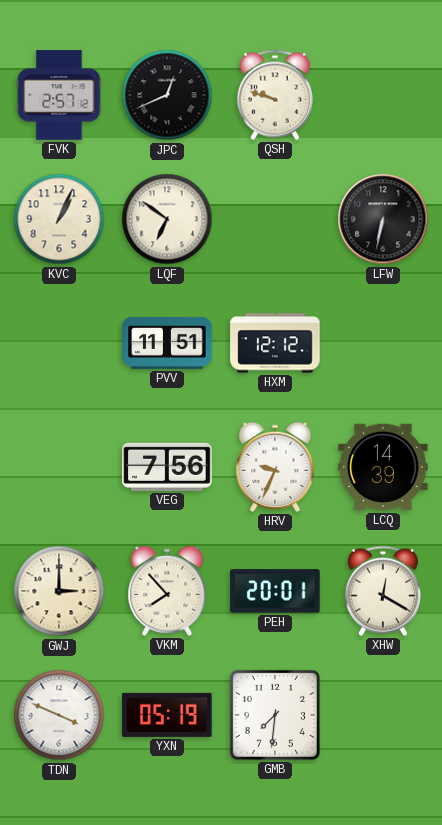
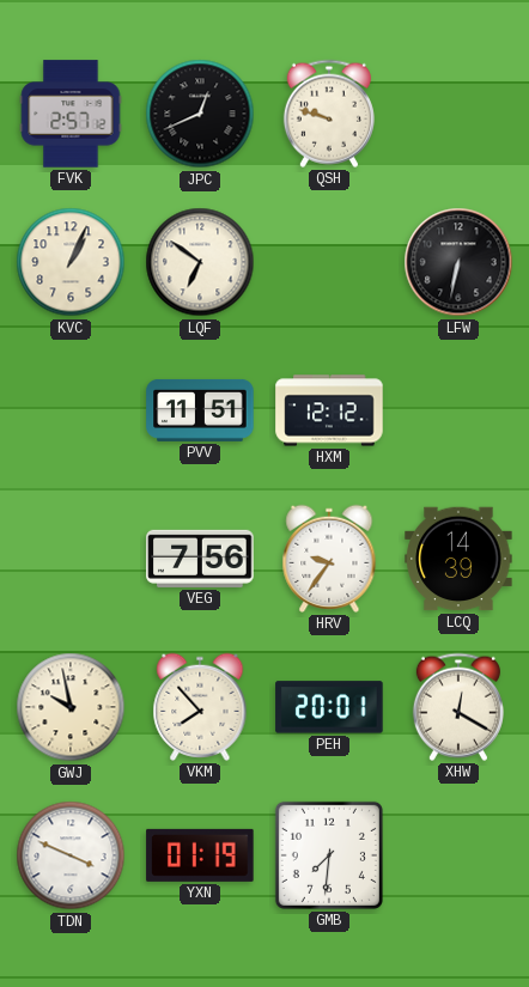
HRV: 9:34 -> 9:36 (329, 559)
GWJ: 3:00 -> 9:58 (71, 707)
YXN: 05:19 -> 01:19 (200, 855)
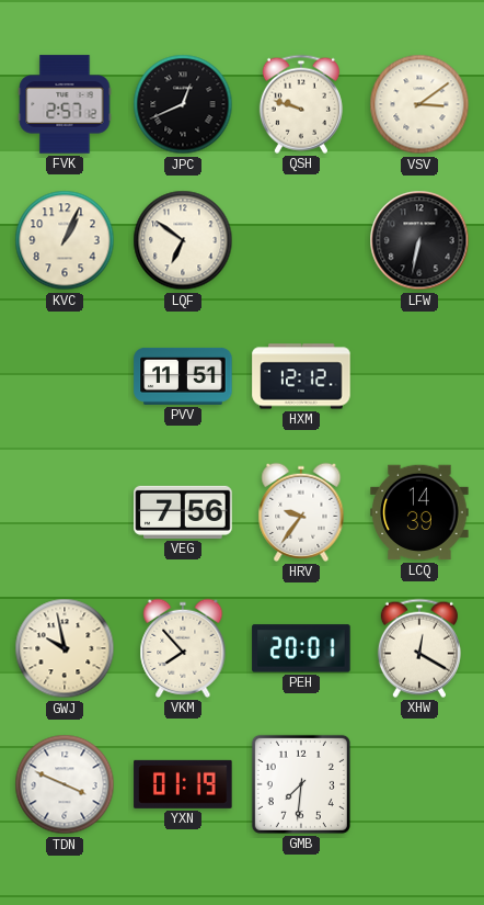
VSV: none -> 3:09 (419, 104)
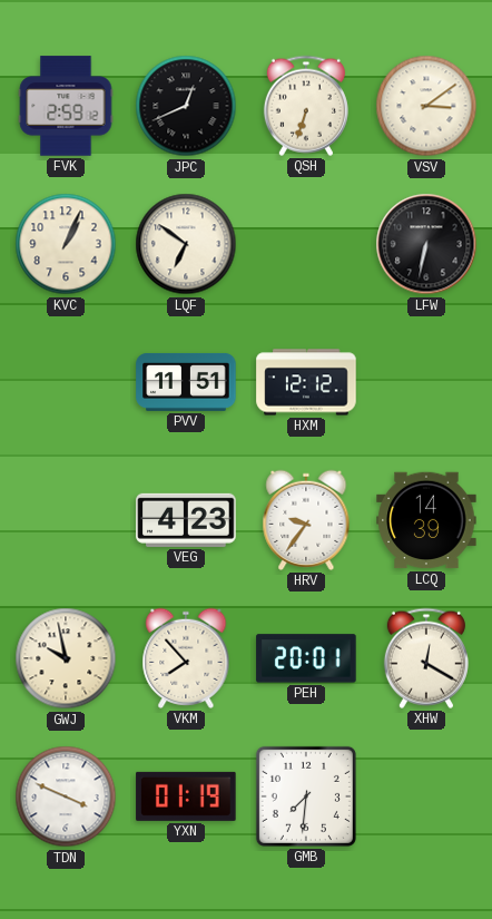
FVK: 2:57 -> 2:59 (66, 106)
QSH: 9:48 -> 6:33 (306, 106)
VEG: 7:56 -> 4:23 (186, 520)
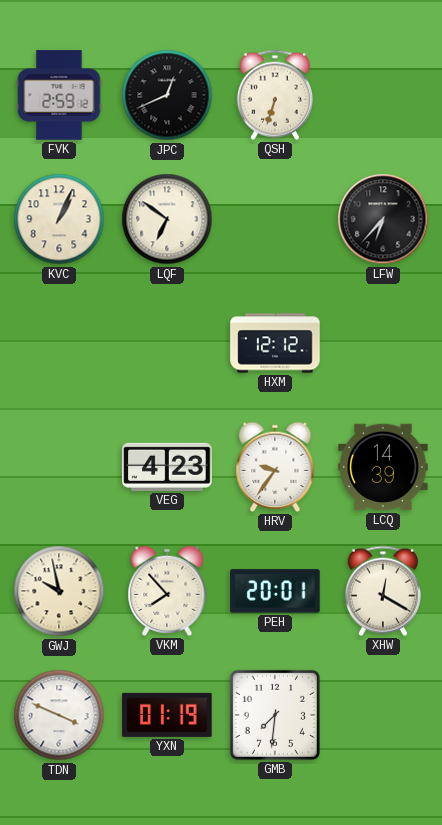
VSV: 3:09 -> none (426, 106)
LFW: 6:32 -> 6:37 (383, 219)
PVV: 11:51 -> none (186, 382)
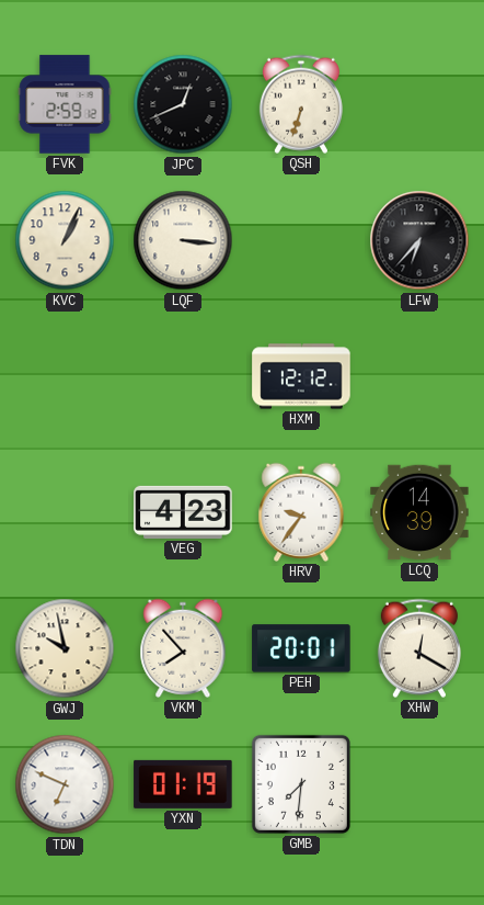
LQF: 6:51 -> 3:16 (183, 240)
TDN: 3:49 -> 6:49 (65, 784)
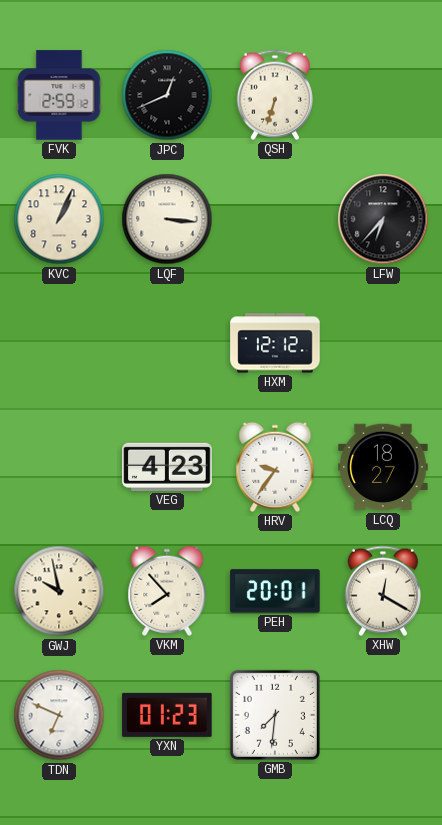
LCQ: 14:39 -> 18:27 (383, 467)
YXN: 01:19 -> 01:23 (167, 715)
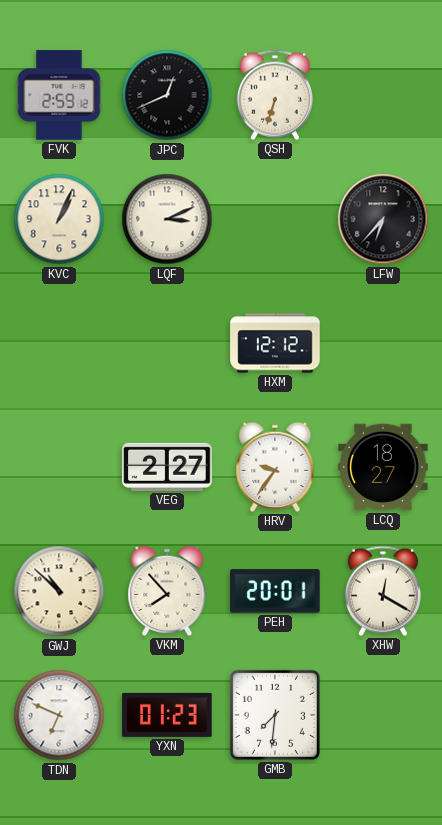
LQF: 3:16 -> 3:11 (167, 219)
VEG: 4:23 -> 2:27 (167, 467)
GWJ: 9:58 -> 10:52 (59, 591)
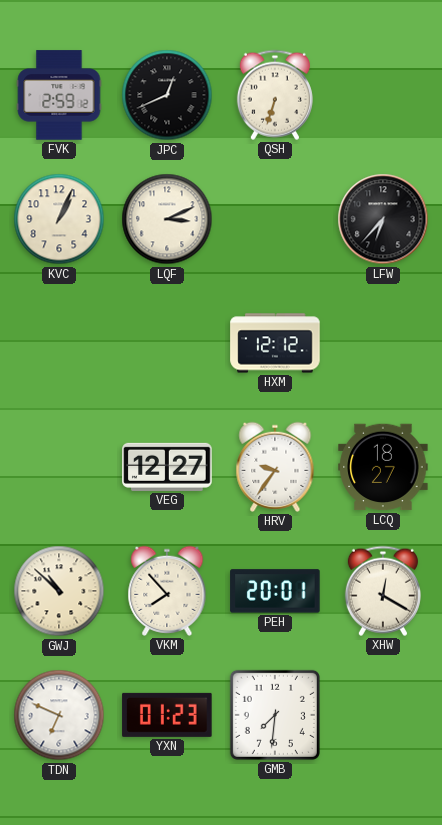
VEG: 2:27 -> 12:27 (167, 467)
